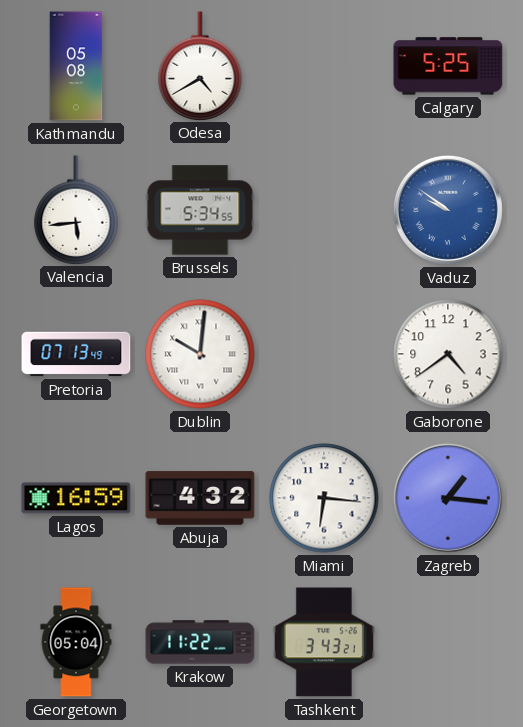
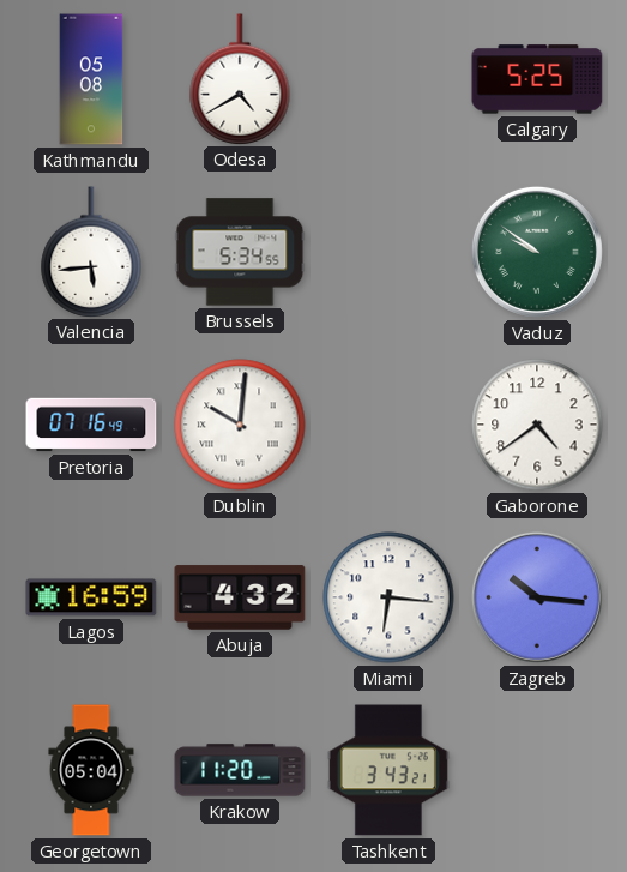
Vaduz dial: blue -> green (537, 252)
Pretoria: 07:13 -> 07:16 (91, 425)
Zagreb: 1:16 -> 10:16 (537, 597)
Krakow: 11:22 -> 11:20 (240, 770)
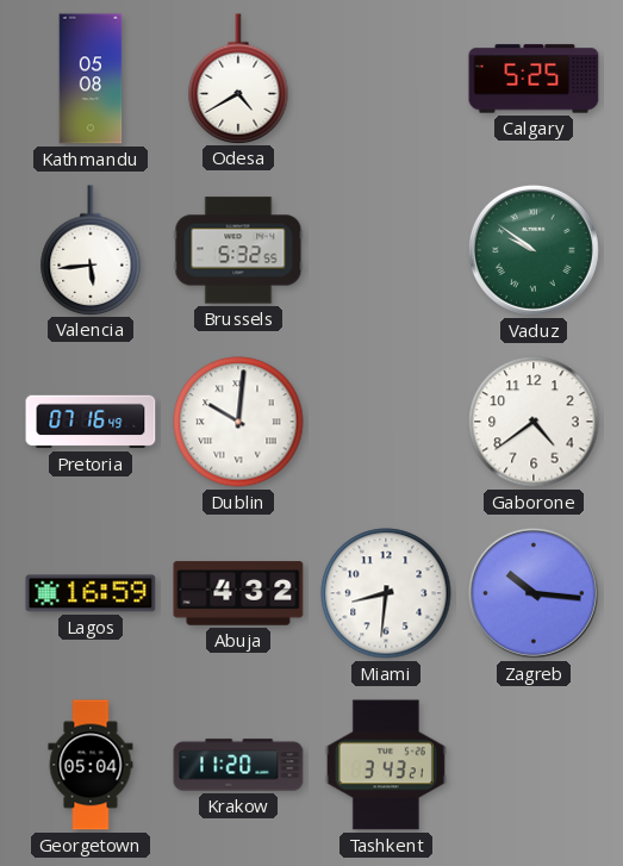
Brussels: 5:34 -> 5:32 (238, 250)
Miami: 6:16 -> 8:31 (386, 593)
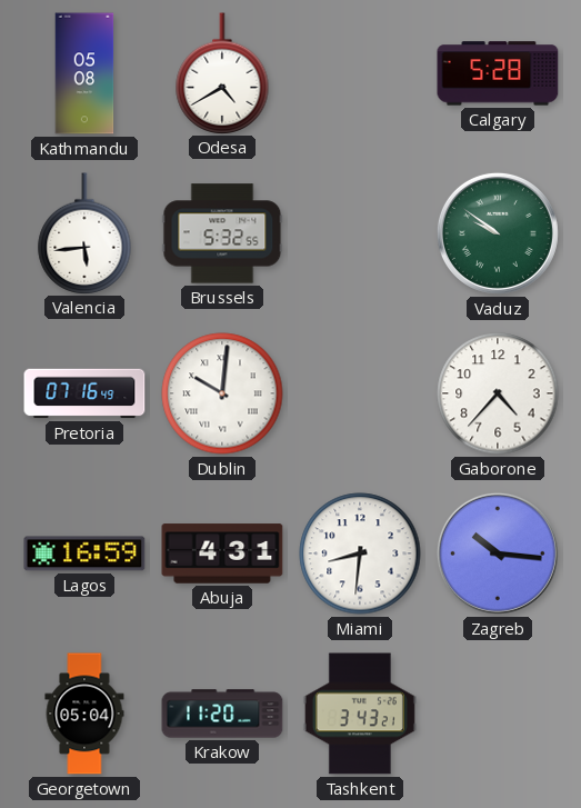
Calgary: 5:25 -> 5:28 (498, 73)
Gaborone: 4:39 -> 4:37 (498, 393)
Abuja: 4:32 -> 4:31 (222, 553)
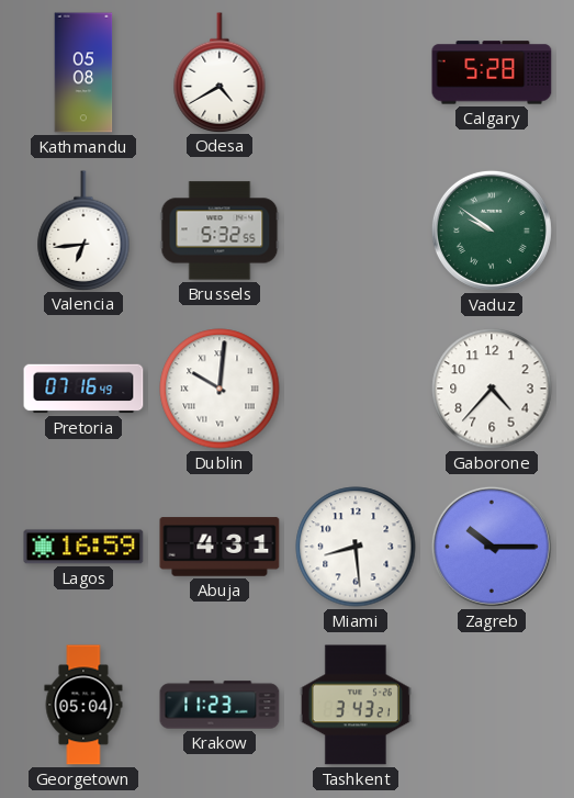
Valencia: 5:44 -> 6:44 (83, 231)
Miami: 8:31 -> 8:29 (356, 547)
Zagreb: 10:16 -> 10:15 (492, 547)
Krakow: 11:20 -> 11:23 (220, 705)
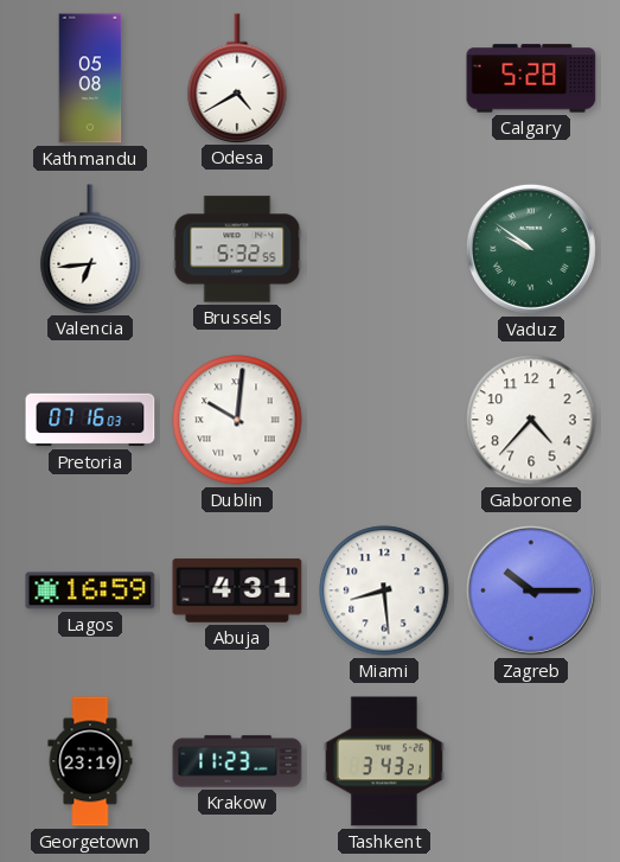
Pretoria: 07:16:49 -> 07:16:03 (90, 420)
Georgetown: 05:04 -> 23:19 (90, 761)
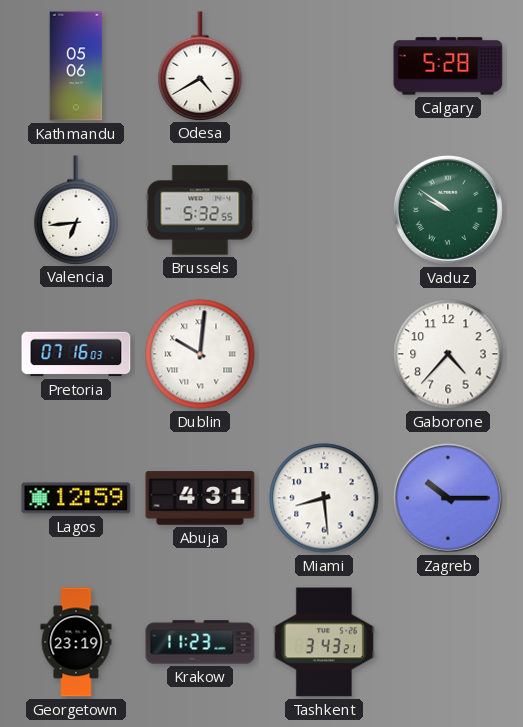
Kathmandu: 05:08 -> 05:06 (76, 66)
Lagos: 16:59 -> 12:59 (76, 498)
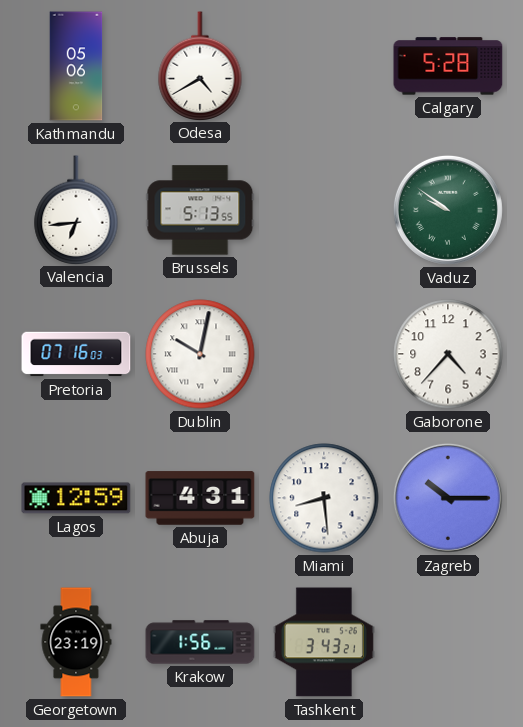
Brussels: 5:32 -> 5:13 (200, 210)
Dublin: 10:01 -> 10:02 (200, 354)
Krakow: 11:23 -> 1:56 (200, 642)
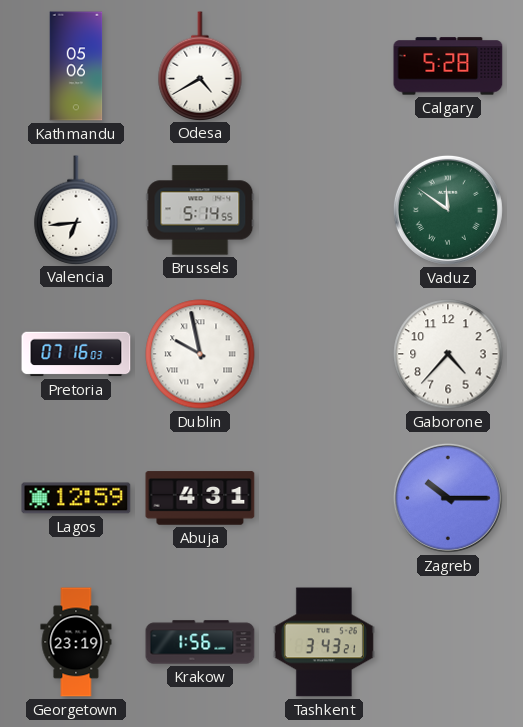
Brussels: 5:13 -> 5:14 (200, 210)
Vaduz: 9:51 -> 11:51 (448, 210)
Dublin: 10:02 -> 9:58 (200, 354)
Miami: 8:29 -> none (324, 498)
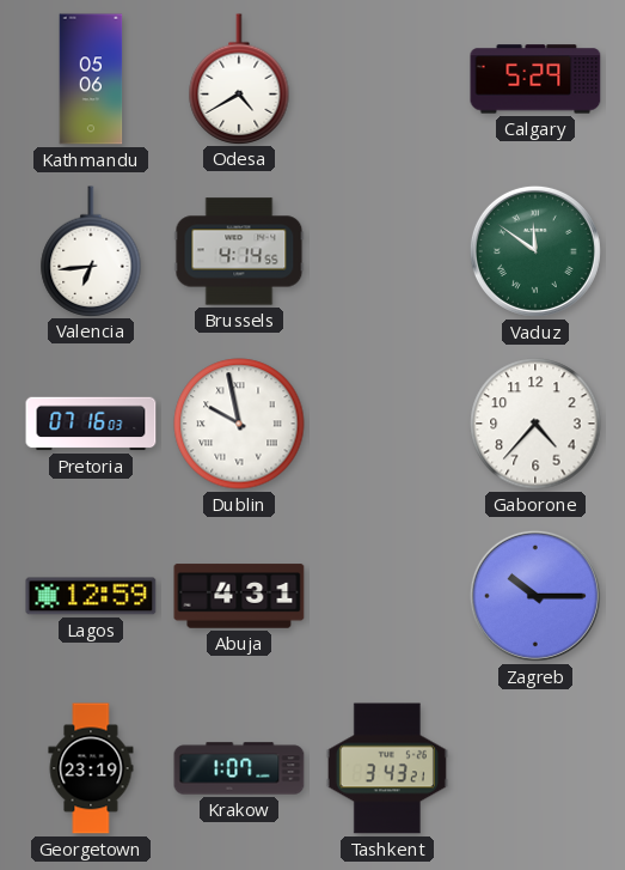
Calgary: 5:28 -> 5:29 (535, 79)
Brussels: 5:14 -> 4:14 (239, 251)
Krakow: 1:56 -> 1:07 (239, 768)
